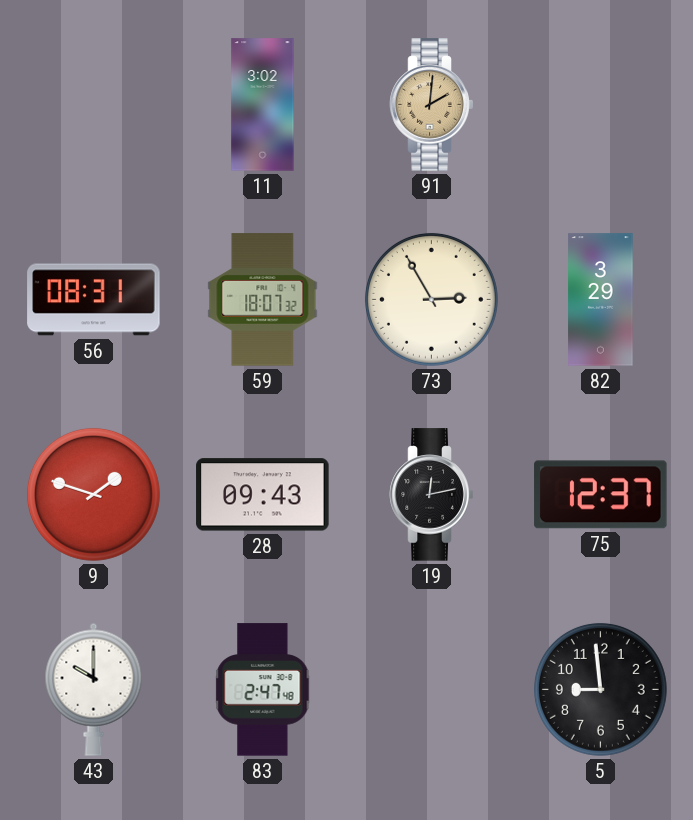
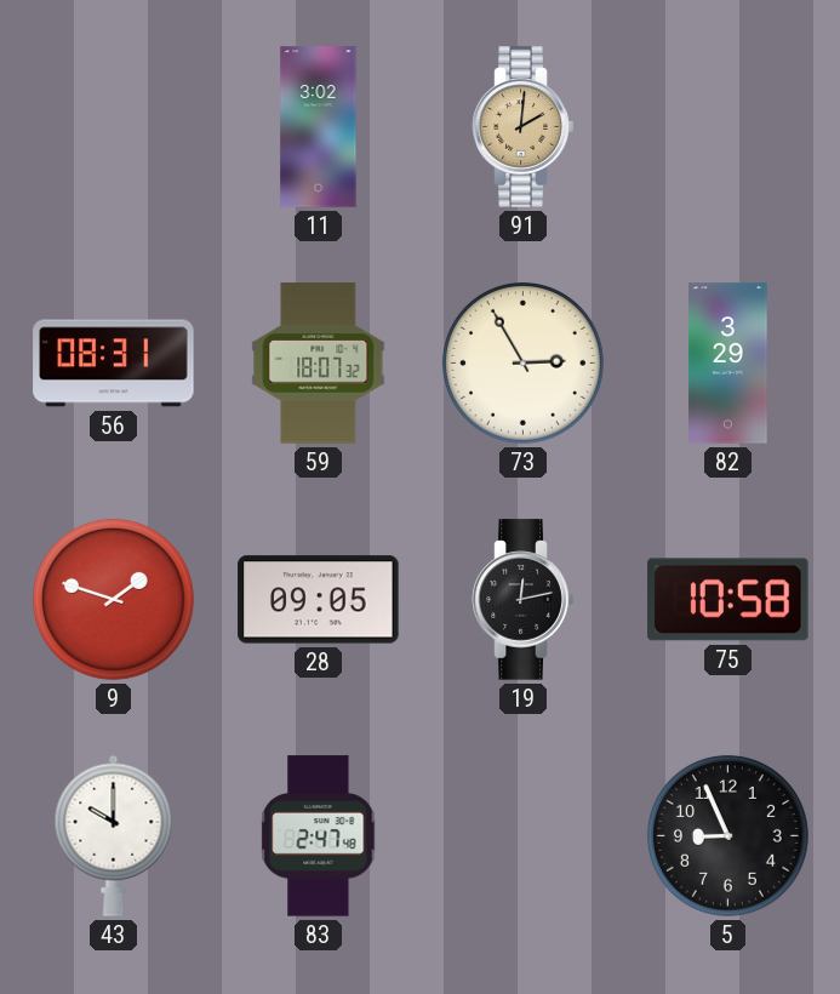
28: 09:43 -> 09:05 (319, 600)
75: 12:37 -> 10:58 (728, 600)
5: 8:59 -> 8:56 (727, 835)
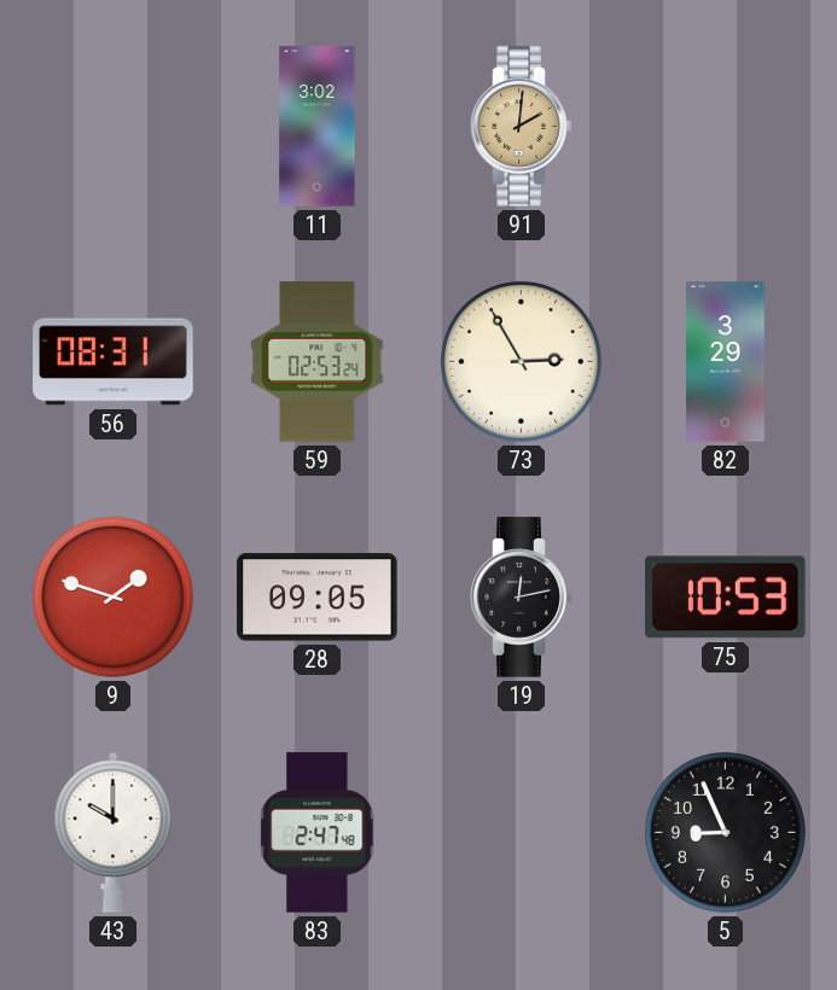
59: 18:07 -> 02:53 (318, 362)
75: 10:58 -> 10:53 (726, 598)
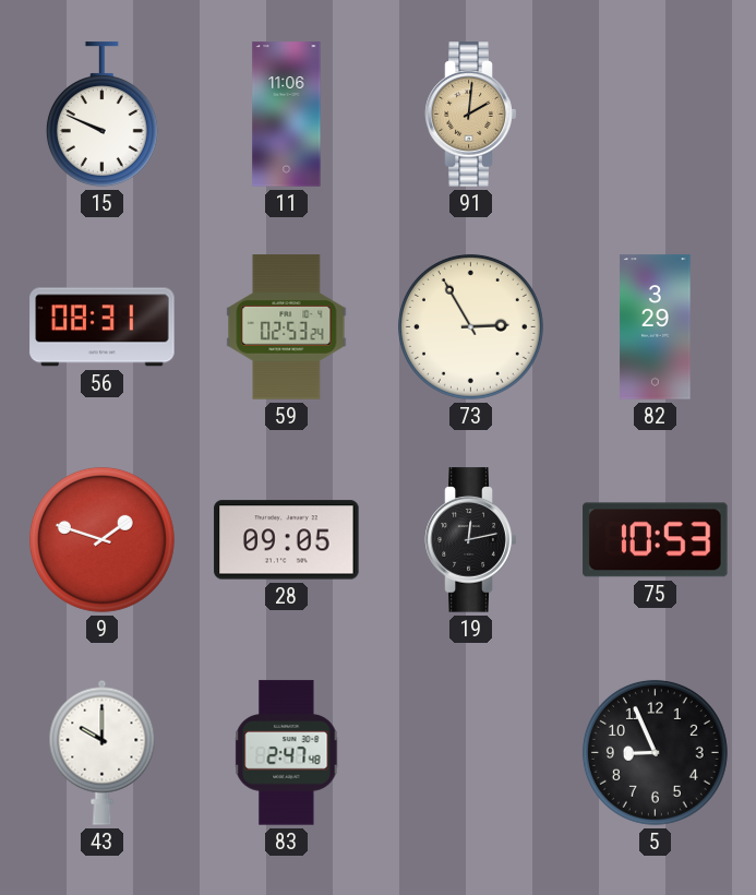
15: none -> 9:49 (101, 115)
11: 3:02 -> 11:06 (287, 115)
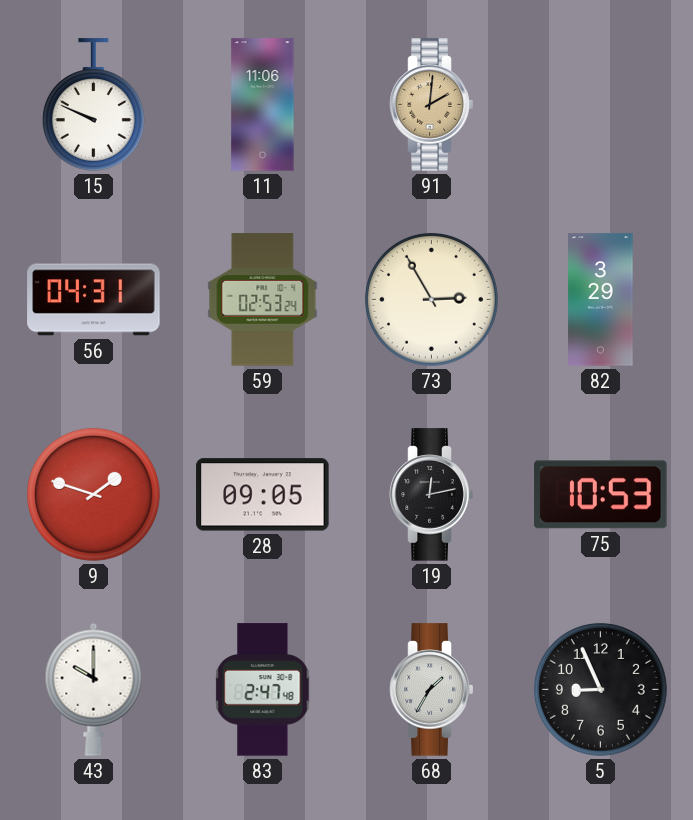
56: 08:31 -> 04:31 (94, 300)
68: none -> 1:35 (432, 690)
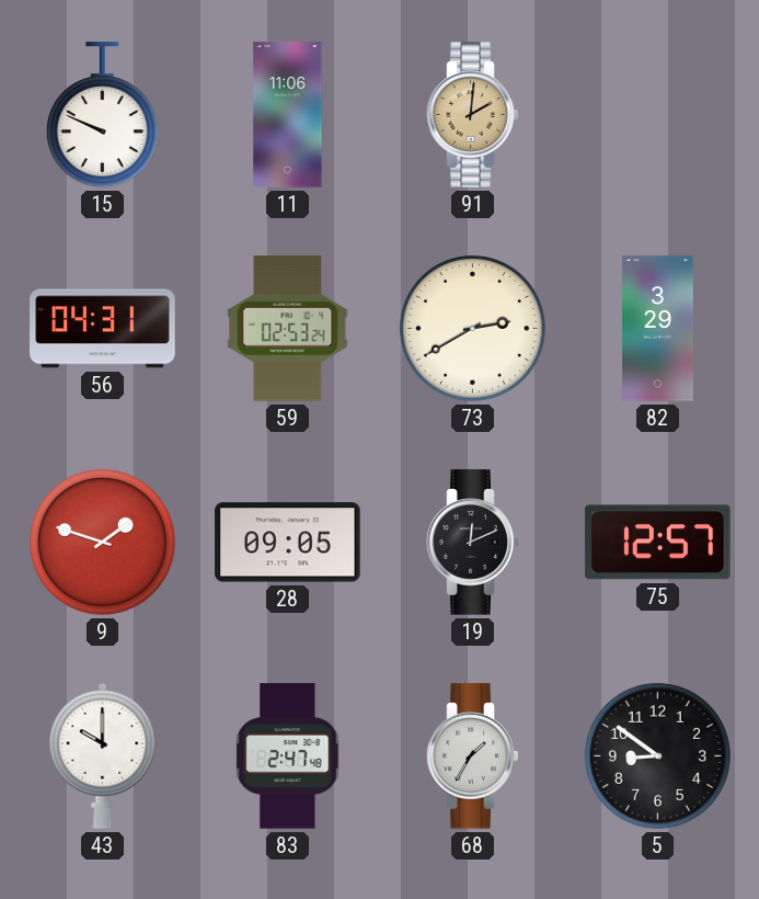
73: 2:55 -> 2:40 (472, 328)
19: 12:13 -> 12:11 (473, 543)
75: 10:53 -> 12:57 (658, 543)
5: 8:56 -> 8:51 (657, 755)
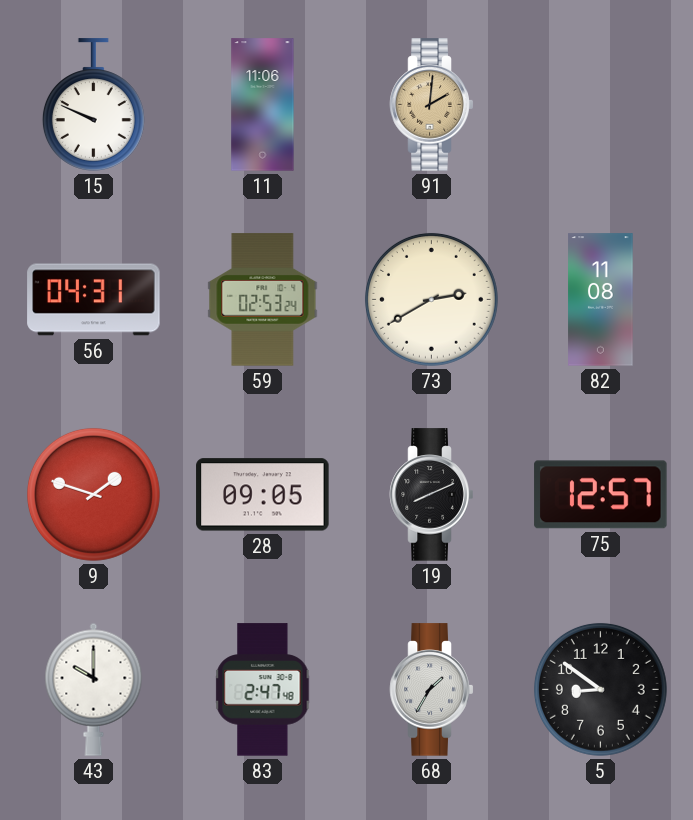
82: 3:29 -> 11:08 (601, 300)
19: 12:11 -> 8:11 (432, 495)
